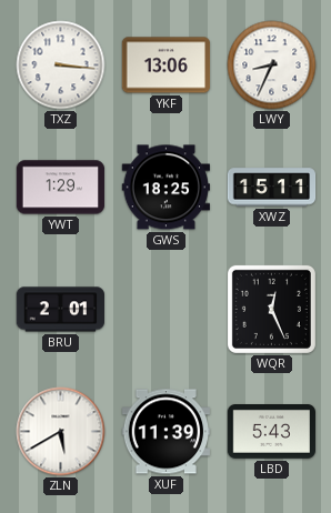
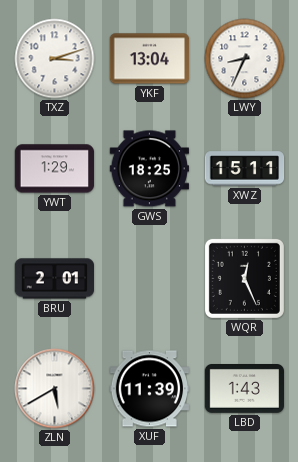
TXZ: 3:16 -> 3:12 (55, 59)
YKF: 13:06 -> 13:04 (150, 59)
LBD: 5:43 -> 1:43 (245, 389)
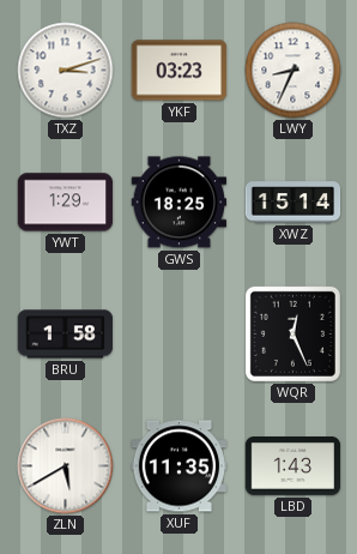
YKF: 13:04 -> 03:23 (180, 71)
XWZ: 15:11 -> 15:14 (294, 203)
BRU: 2:01 -> 1:58 (65, 335)
XUF: 11:39 -> 11:35 (179, 466)
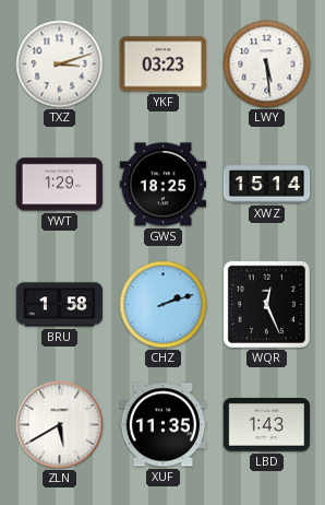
LWY: 8:34 -> 5:29 (267, 64)
CHZ: none -> 2:12 (164, 305)
